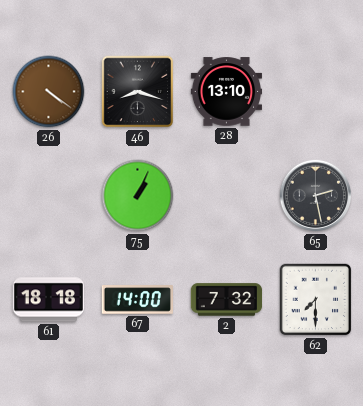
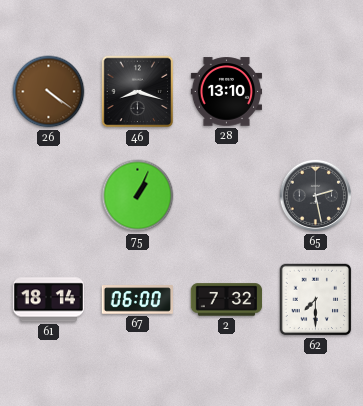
61: 18:18 -> 18:14 (48, 300)
67: 14:00 -> 06:00 (137, 300)
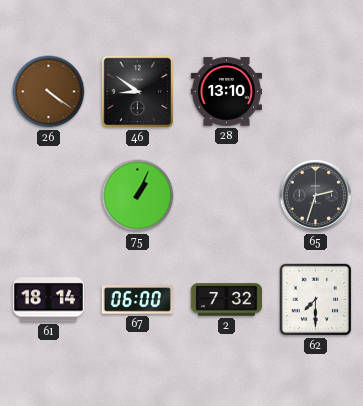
46: 8:18 -> 8:51 (138, 92)
65: 2:28 -> 2:33 (316, 196)
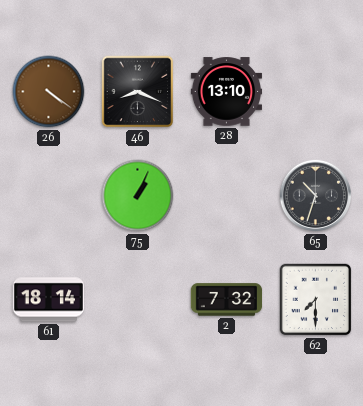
46: 8:51 -> 8:19 (138, 92)
65: 2:33 -> 10:33 (316, 196)
67: 06:00 -> none (137, 300)
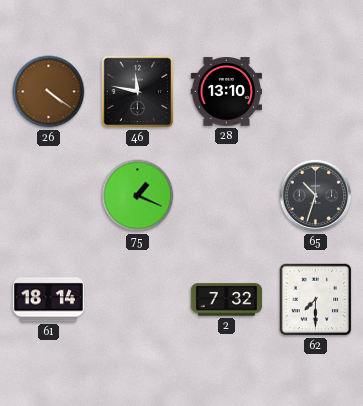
46: 8:19 -> 11:47 (138, 92)
75: 1:04 -> 1:19 (138, 196)
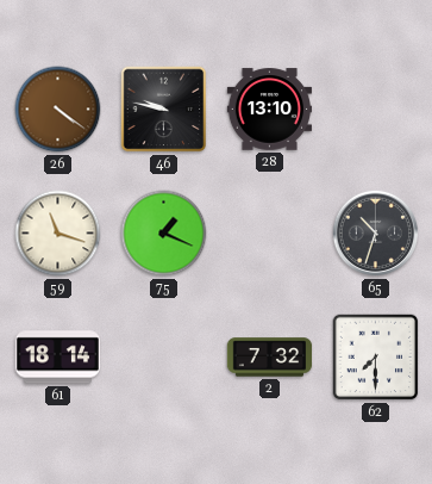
46: 11:47 -> 9:47 (164, 110)
59: none -> 11:18 (58, 234)
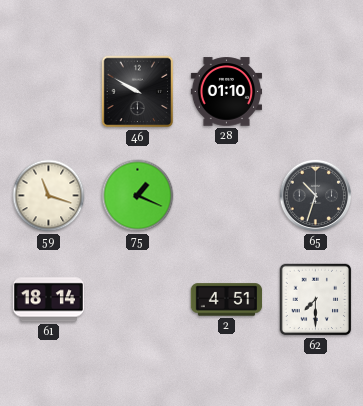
26: 4:21 -> none (58, 110)
46: 9:47 -> 9:50 (138, 92)
28: 13:10 -> 01:10 (226, 92)
2: 7:32 -> 4:51 (227, 300)
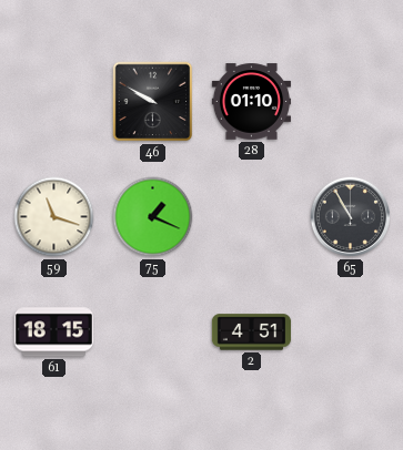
65: 10:33 -> 10:55 (351, 217)
61: 18:14 -> 18:15 (53, 333)
62: 7:30 -> none (316, 300)
